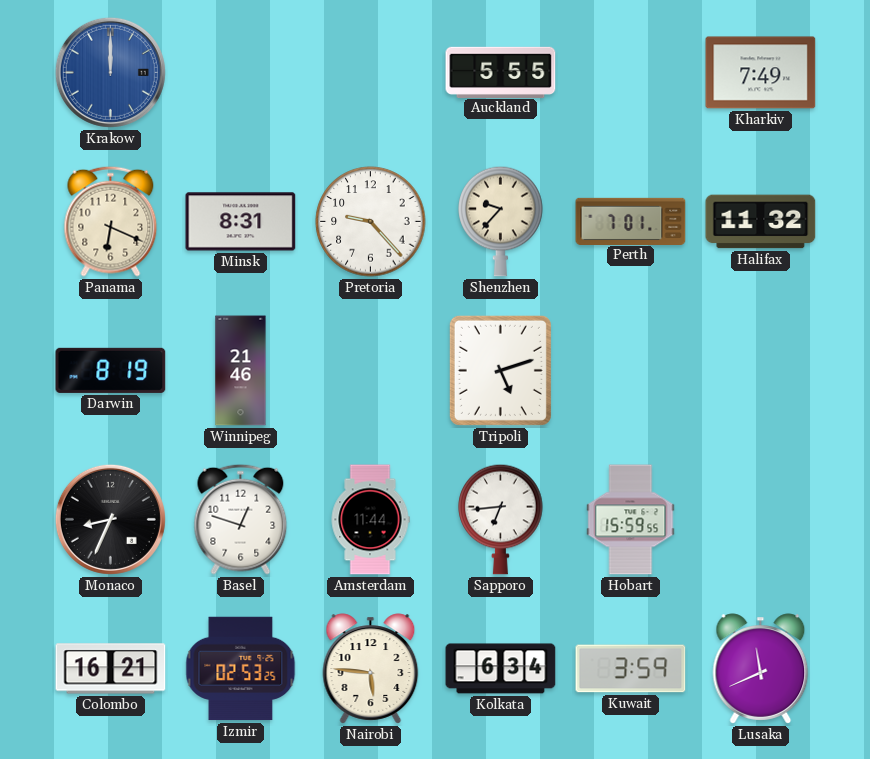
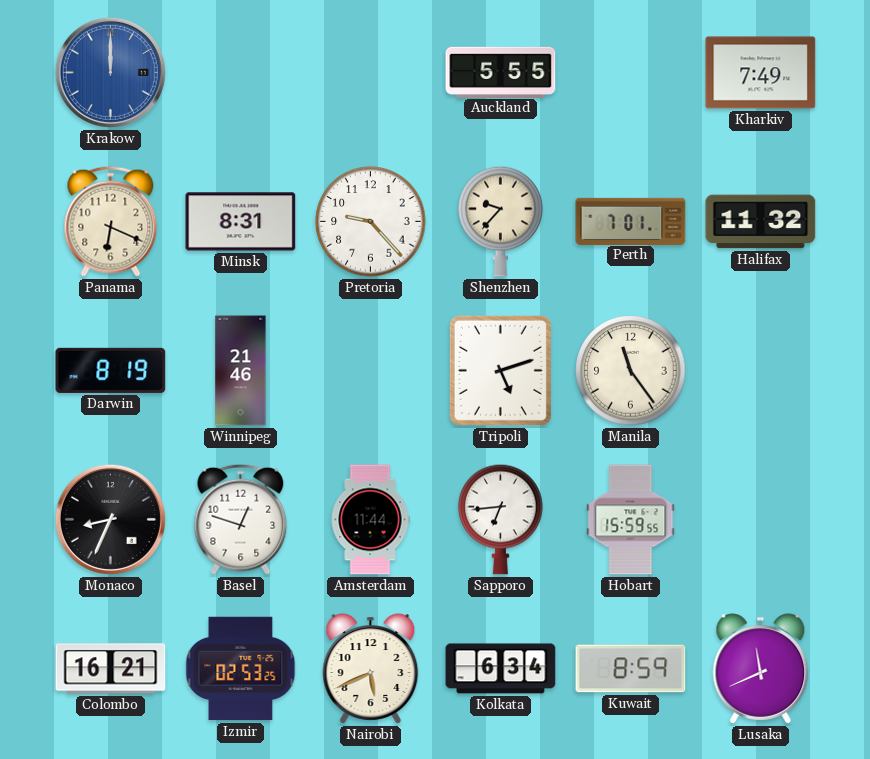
Manila: none -> 11:24 (631, 371)
Nairobi: 5:46 -> 5:41 (371, 669)
Kuwait: 3:59 -> 8:59 (631, 669)
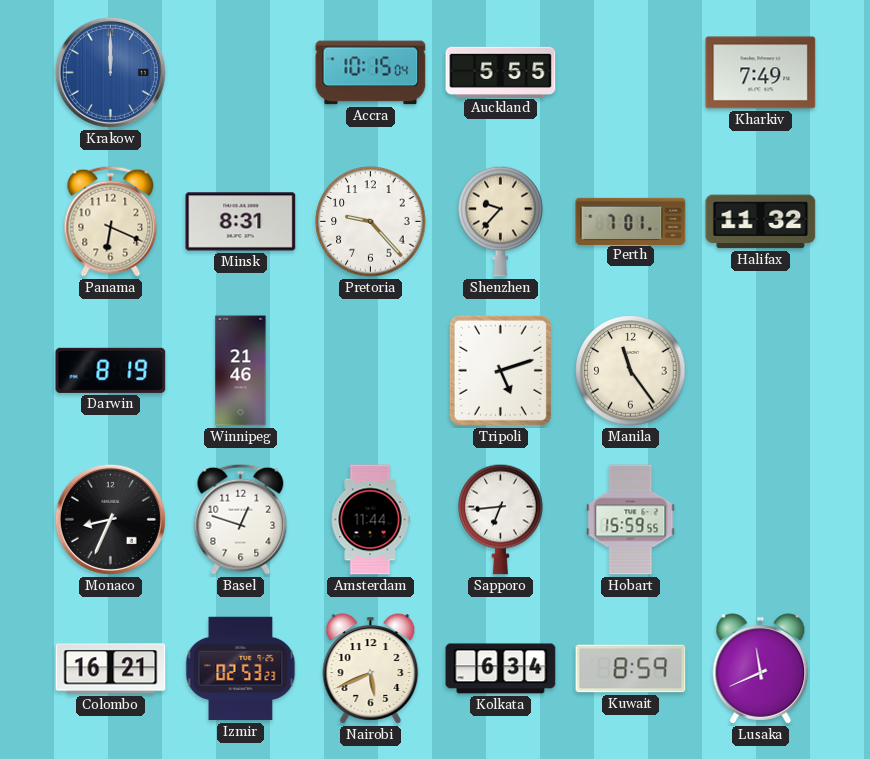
Accra: none -> 10:15 (371, 73)
Izmir: 02:53:25 -> 02:53:23 (241, 669)
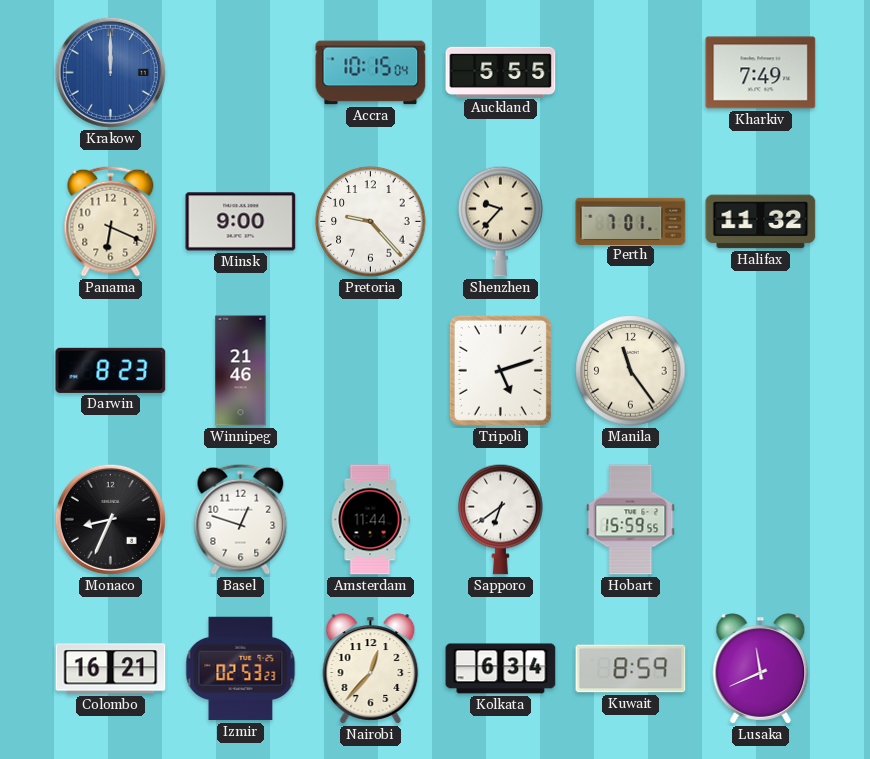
Minsk: 8:31 -> 9:00 (241, 222)
Darwin: 8:19 -> 8:23 (111, 370)
Sapporo: 6:44 -> 6:39 (501, 519)
Nairobi: 5:41 -> 12:37 (371, 669)
